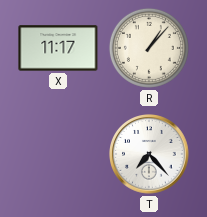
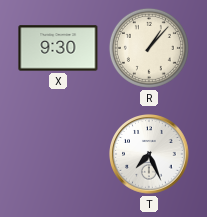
X: 11:17 -> 9:30 (58, 48)
T: 7:23 -> 7:26 (149, 154)
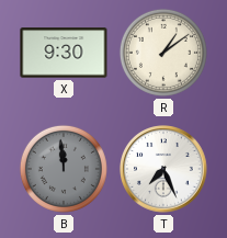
R: 1:07 -> 1:09 (163, 53)
B: none -> 11:59 (64, 169)
